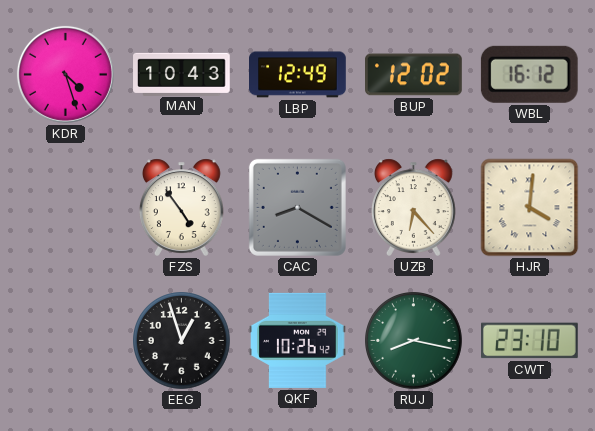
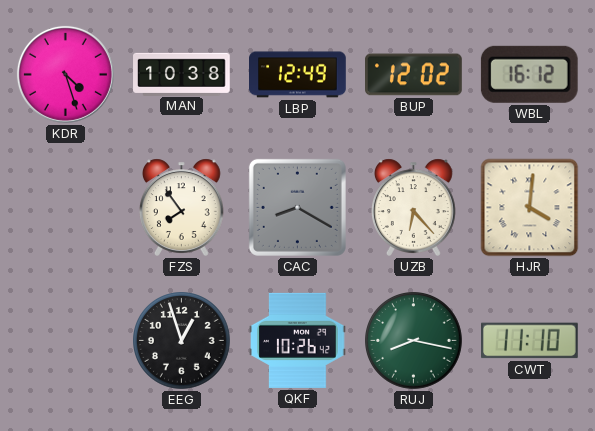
MAN: 10:43 -> 10:38 (182, 74)
FZS: 4:54 -> 7:54 (181, 207)
CWT: 23:10 -> 11:10 (530, 341)
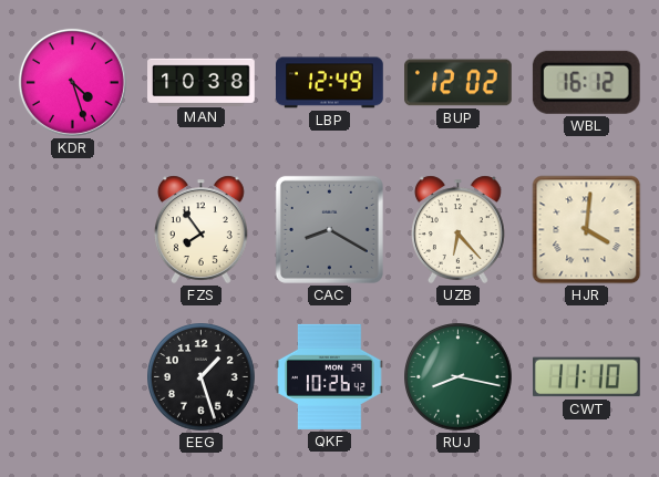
EEG: 12:57 -> 1:27 (202, 377)
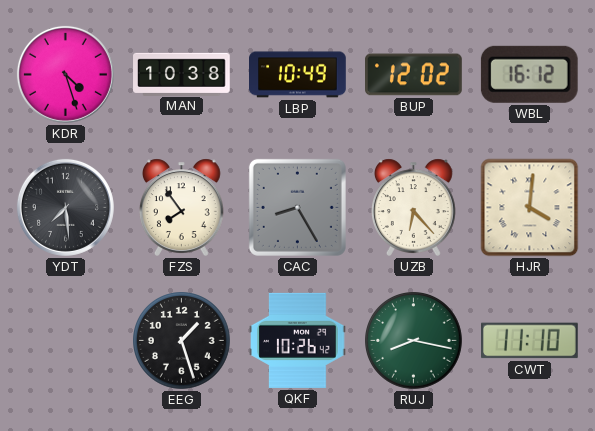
LBP: 12:49 -> 10:49 (298, 75)
YDT: none -> 7:29 (65, 207)
CAC: 8:20 -> 8:25 (297, 207)
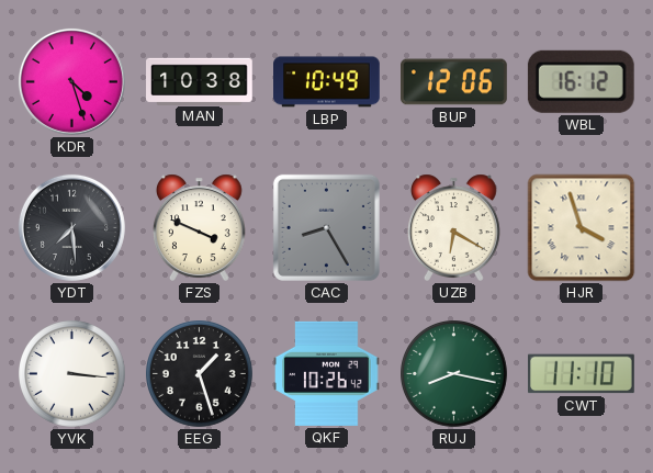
BUP: 12:02 -> 12:06 (454, 82)
FZS: 7:54 -> 3:49 (199, 227)
UZB: 6:23 -> 6:20 (453, 227)
HJR: 4:01 -> 3:57 (582, 228)
YVK: none -> 3:16 (72, 374)
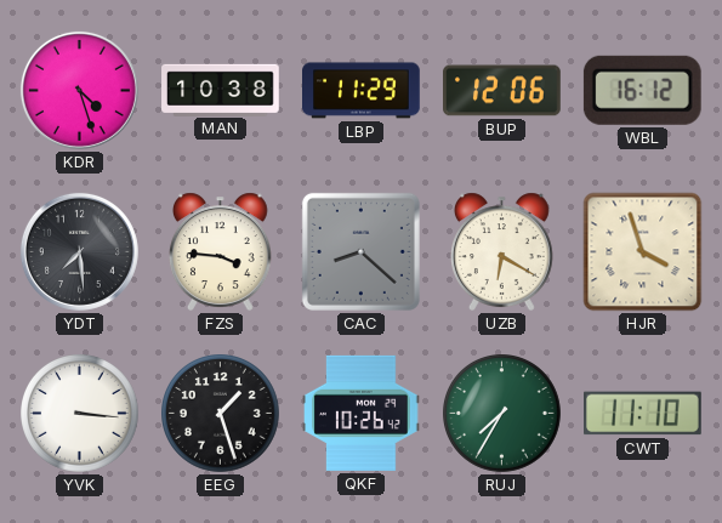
LBP: 10:49 -> 11:29 (362, 91)
FZS: 3:49 -> 3:46 (220, 251)
CAC: 8:25 -> 8:22 (360, 251)
RUJ: 8:17 -> 7:35 (502, 414)
